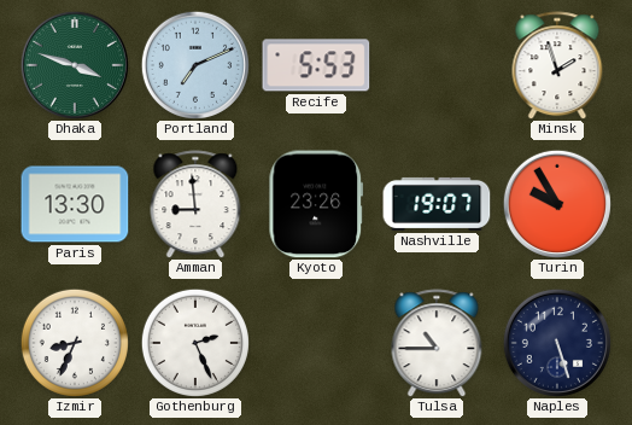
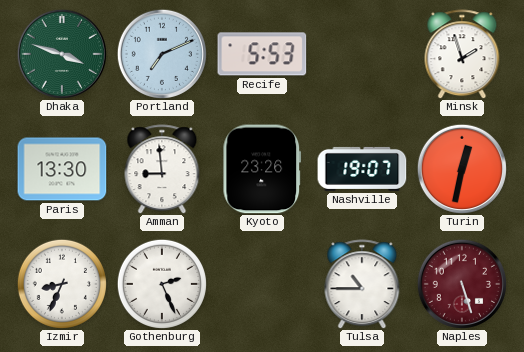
Turin: 9:55 -> 12:32 (462, 169)
Naples dial: navy -> burgundy (462, 284)
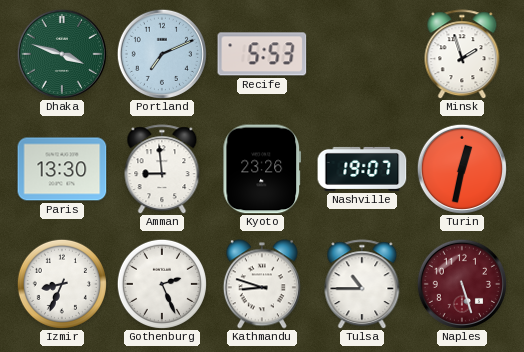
Kathmandu: none -> 8:48 (262, 284)
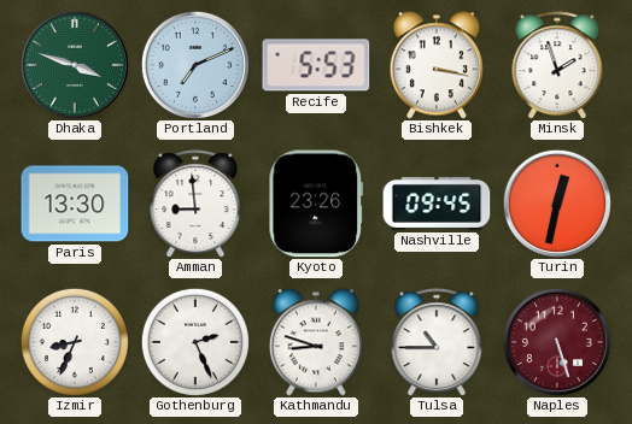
Bishkek: none -> 3:17 (437, 65)
Nashville: 19:07 -> 09:45 (437, 204)
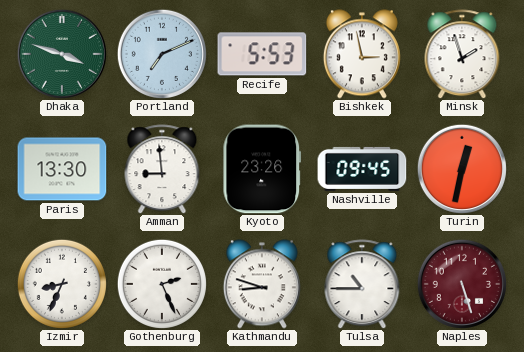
Bishkek: 3:17 -> 2:58 (362, 54)
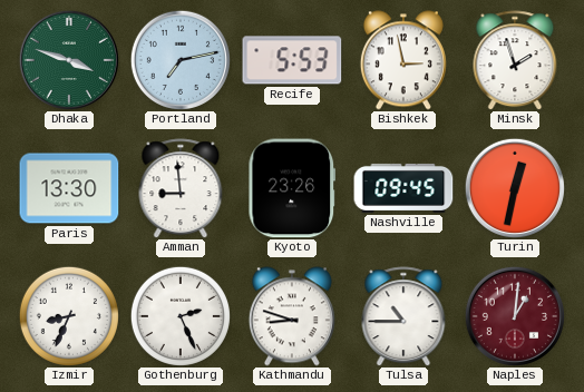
Portland: 7:11 -> 7:13 (181, 60)
Naples: 5:27 -> 1:01 (515, 316)
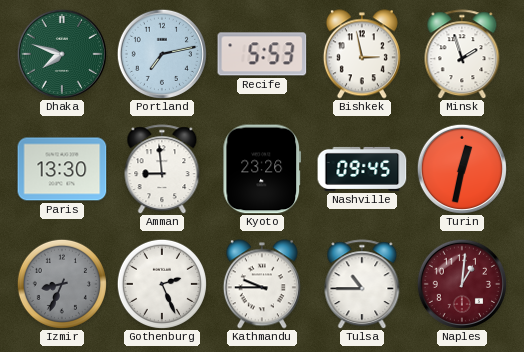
Dhaka: 3:48 -> 7:48 (62, 54)
Izmir dial: white -> grey (62, 284)
Kathmandu: 8:48 -> 9:45 (262, 284)
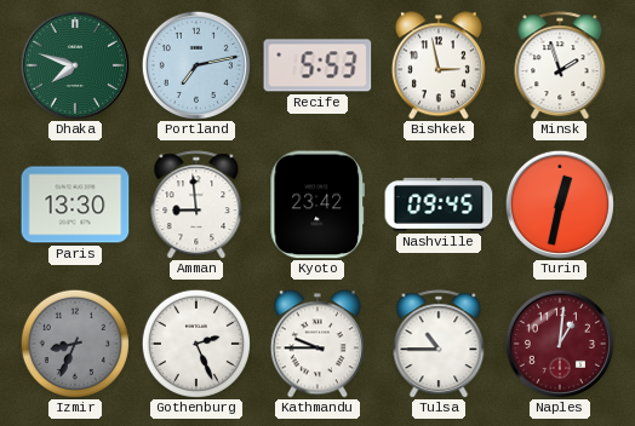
Kyoto: 23:26 -> 23:42 (317, 205)
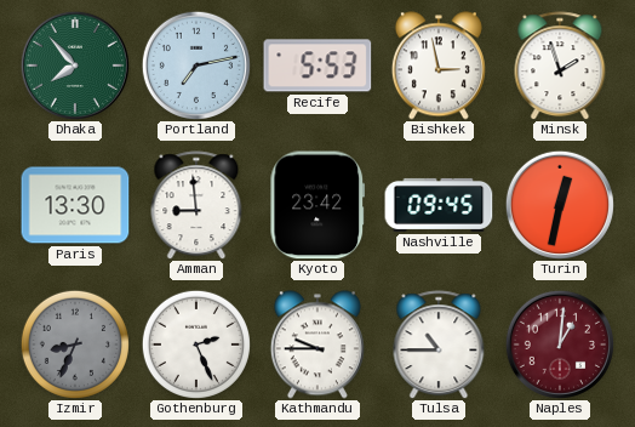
Dhaka: 7:48 -> 7:53 (75, 66)
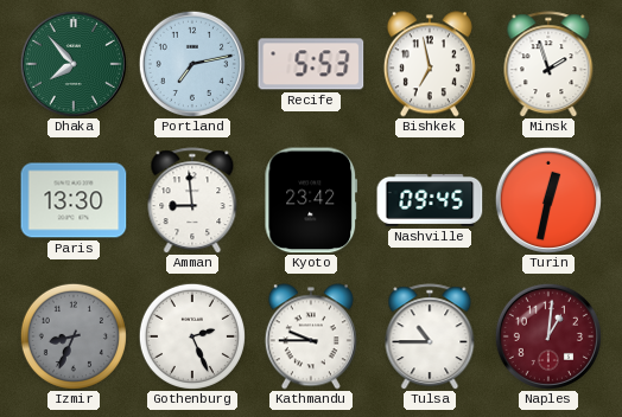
Bishkek: 2:58 -> 6:58 (430, 64)
